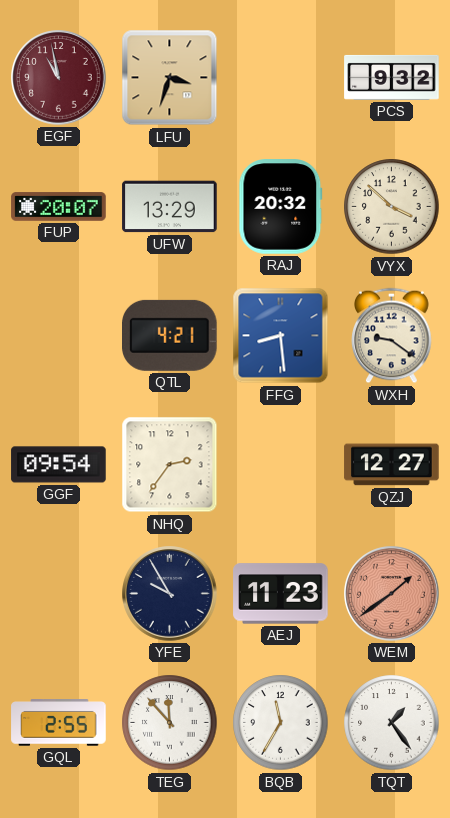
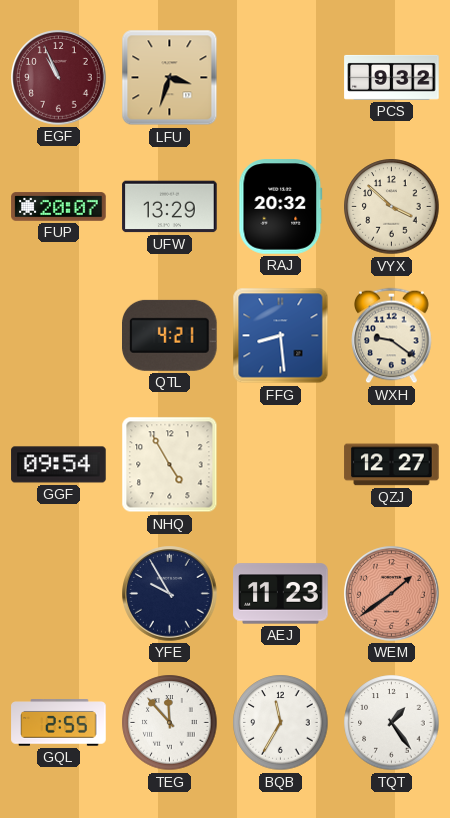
EGF: 10:58 -> 10:56 (59, 78)
NHQ: 2:36 -> 4:55 (170, 465)
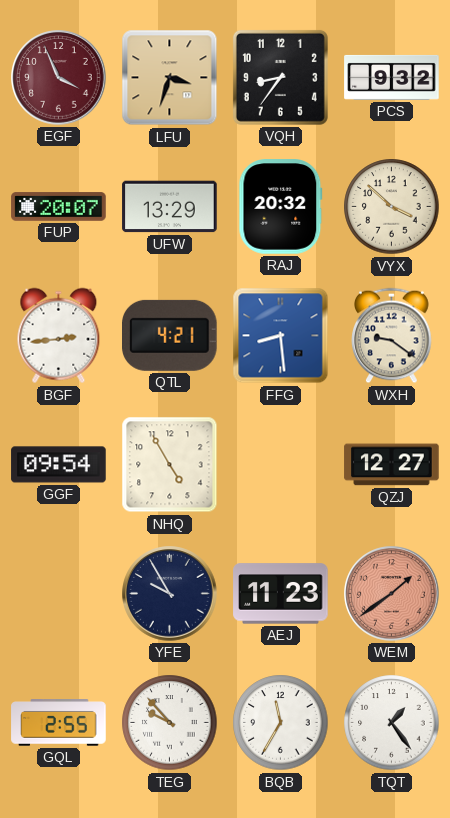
EGF: 10:56 -> 3:56 (59, 78)
VQH: none -> 8:36 (280, 77)
BGF: none -> 2:44 (59, 336)
TEG: 11:53 -> 9:53 (170, 723)
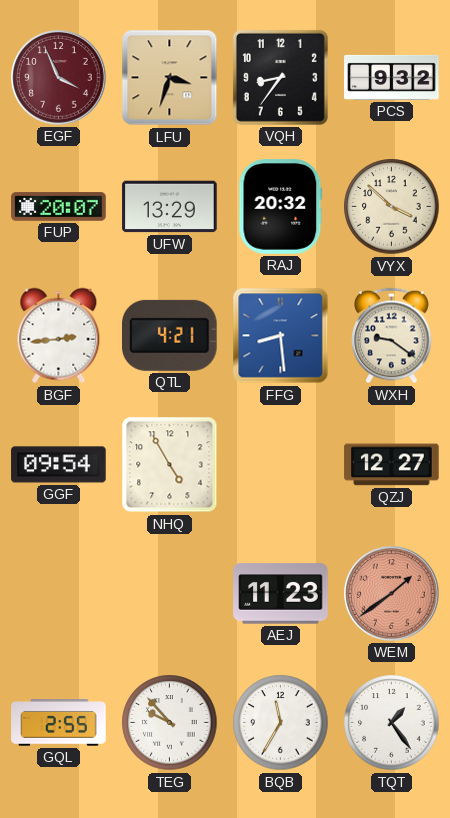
YFE: 9:55 -> none (170, 594)
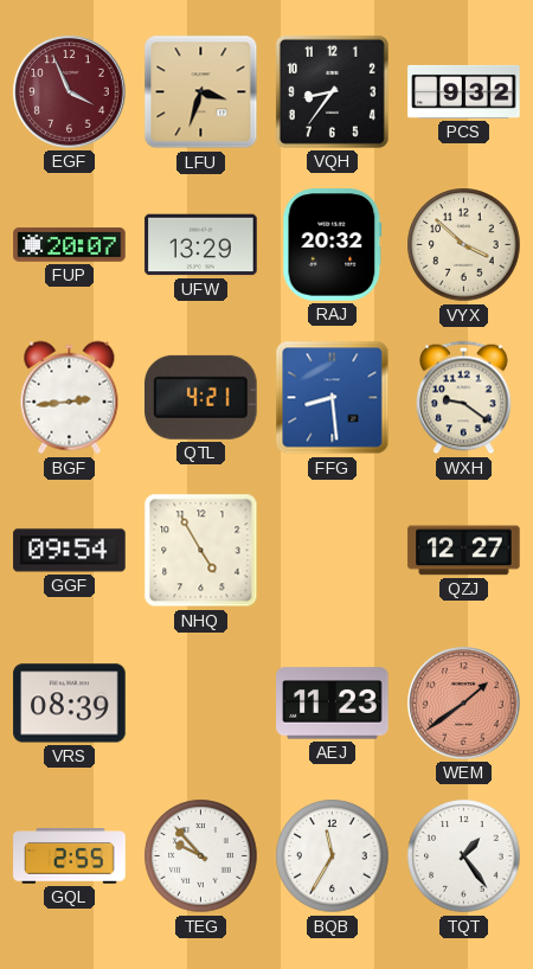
VRS: none -> 08:39 (70, 704)
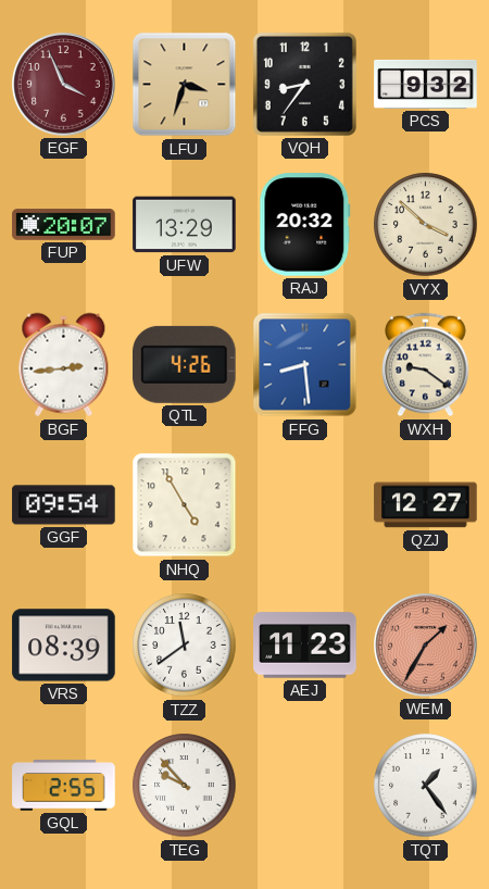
QTL: 4:21 -> 4:26 (185, 364)
TZZ: none -> 11:39 (185, 646)
WEM: 1:39 -> 1:35 (426, 646)
BQB: 11:35 -> none (333, 856)
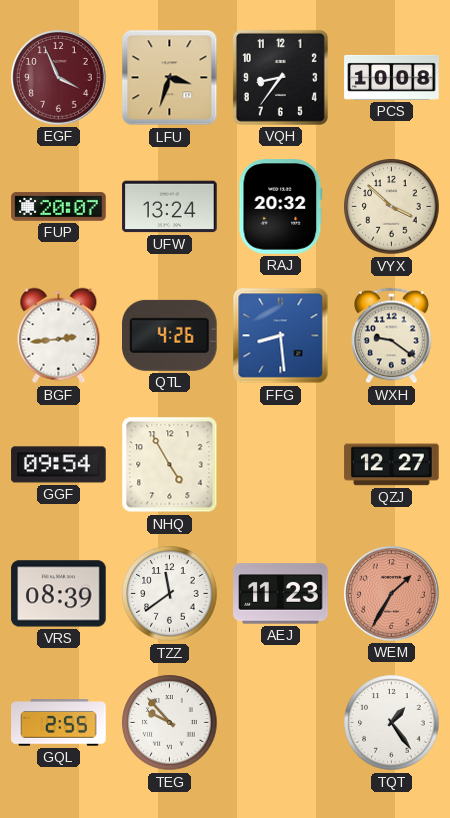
PCS: 9:32 -> 10:08 (392, 77)
UFW: 13:29 -> 13:24 (170, 207)
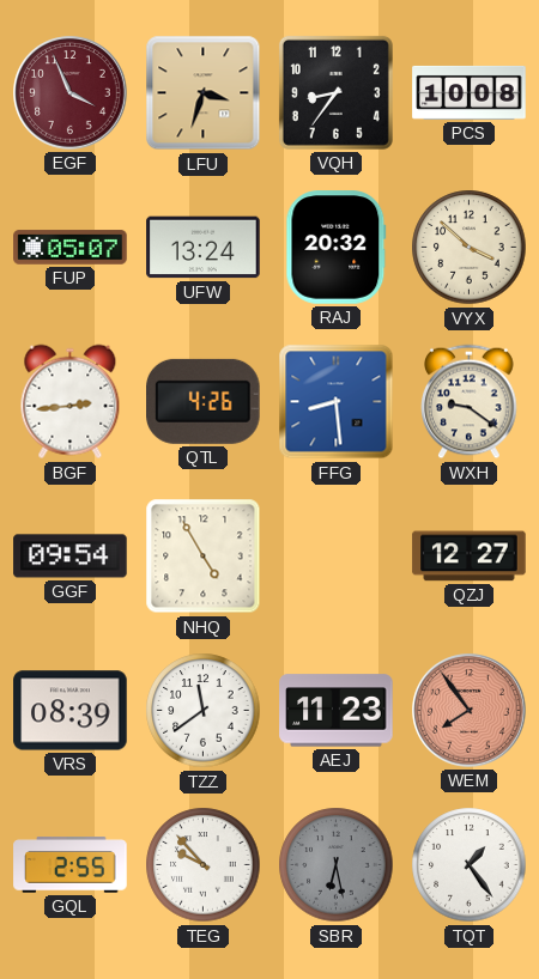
FUP: 20:07 -> 05:07 (71, 248)
WEM: 1:35 -> 7:54 (470, 711)
SBR: none -> 6:28 (337, 865)
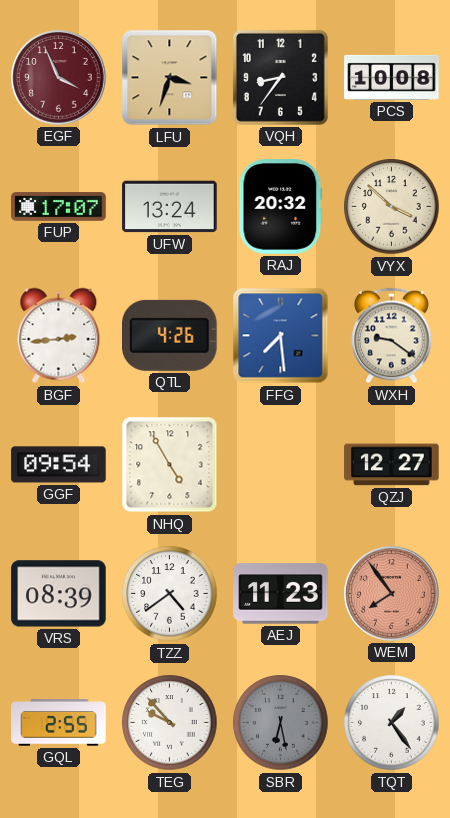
FUP: 05:07 -> 17:07 (59, 207)
FFG: 8:29 -> 7:29 (281, 336)
TZZ: 11:39 -> 4:39 (170, 594)
